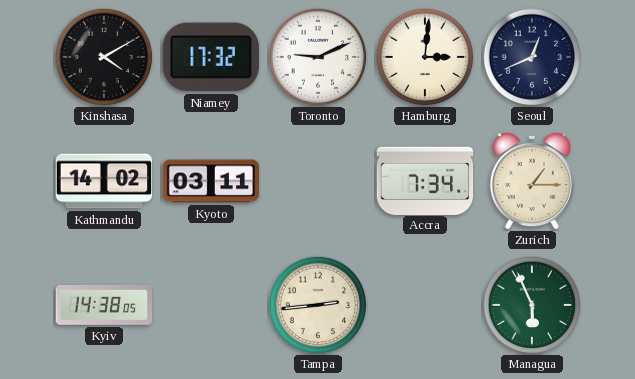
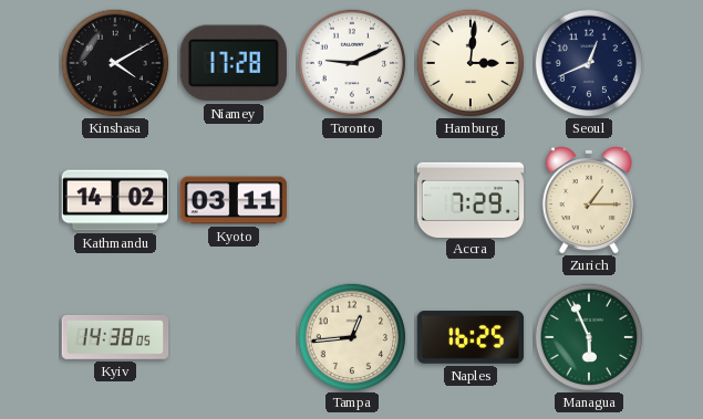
Niamey: 17:32 -> 17:28 (234, 63)
Accra: 7:34 -> 7:29 (471, 199)
Tampa: 2:44 -> 12:44 (352, 337)
Naples: none -> 16:25 (471, 337)
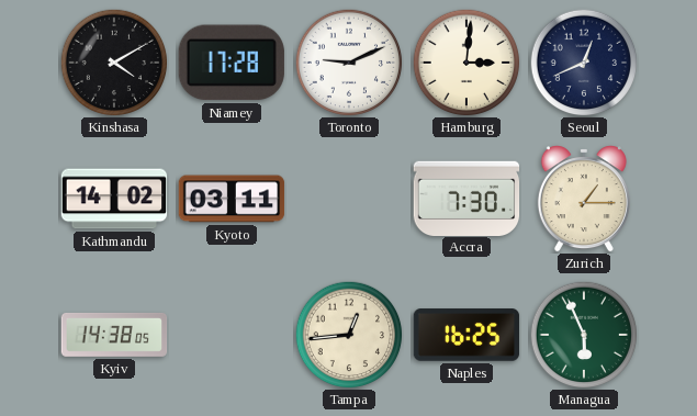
Accra: 7:29 -> 7:30 (466, 198)
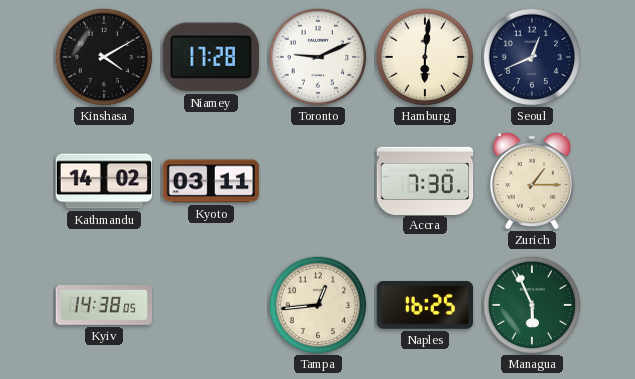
Hamburg: 3:01 -> 6:01 (425, 57)
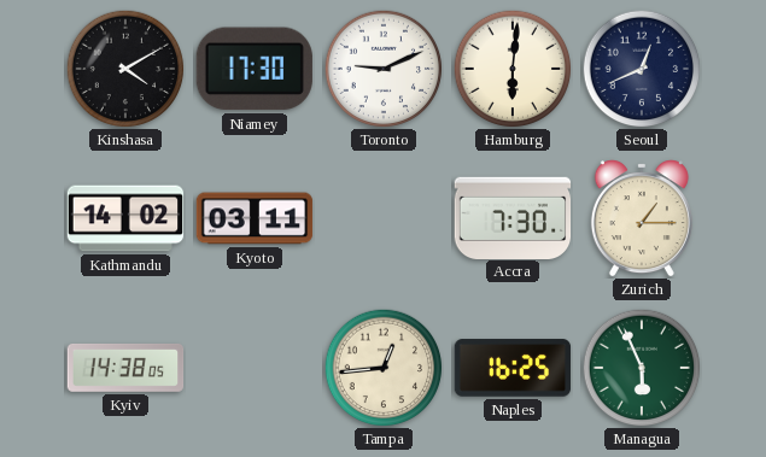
Niamey: 17:28 -> 17:30 (255, 69)
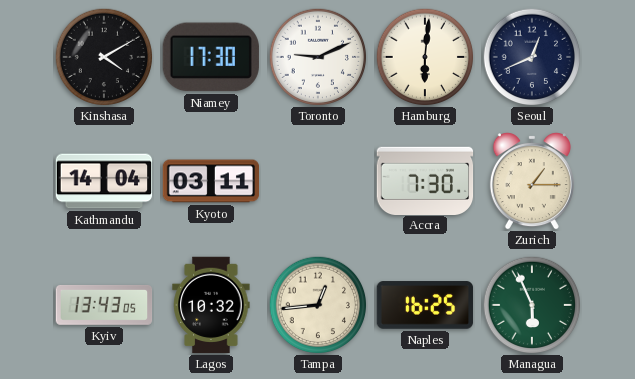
Kathmandu: 14:02 -> 14:04 (104, 181)
Kyiv: 14:38 -> 13:43 (104, 305)
Lagos: none -> 10:32 (211, 305)
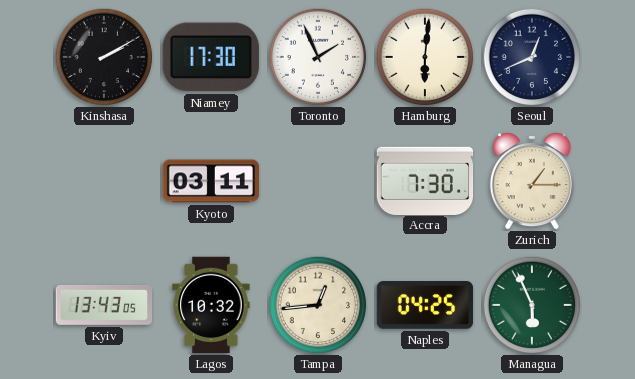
Kinshasa: 4:10 -> 2:10 (104, 57)
Toronto: 9:11 -> 1:56 (318, 57)
Kathmandu: 14:04 -> none (104, 181)
Naples: 16:25 -> 04:25 (425, 305)
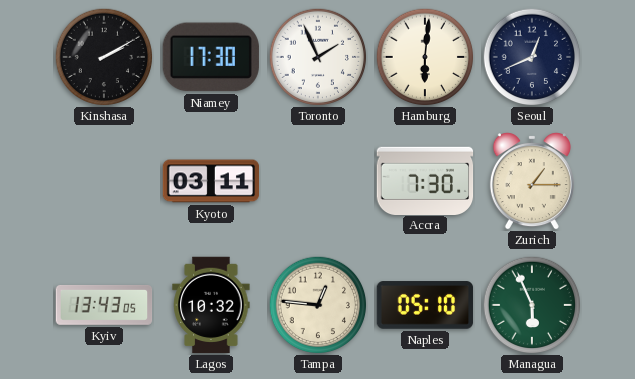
Tampa: 12:44 -> 12:46 (318, 305)
Naples: 04:25 -> 05:10 (425, 305)
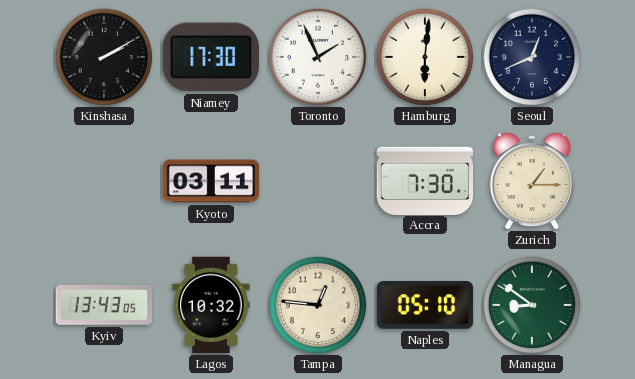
Managua: 5:56 -> 8:51 (532, 305)
